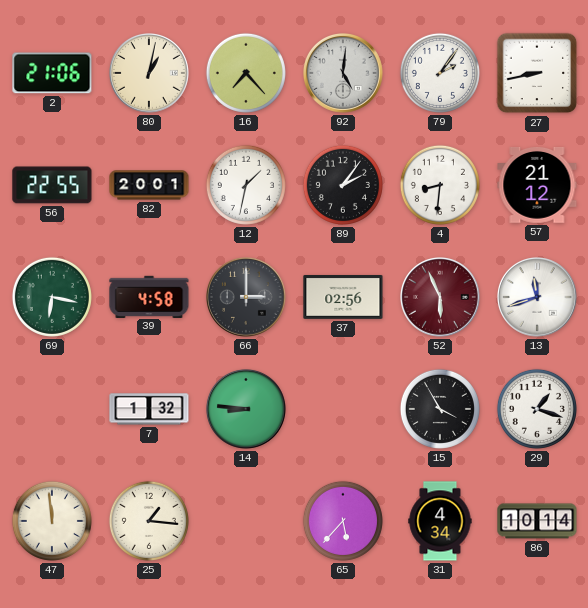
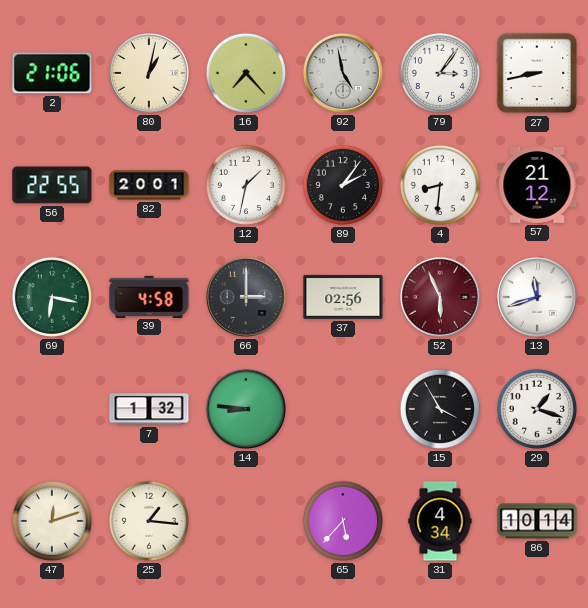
92: 5:01 -> 4:58 (344, 74)
79: 2:06 -> 3:06 (440, 73)
47: 11:59 -> 12:12 (52, 521)
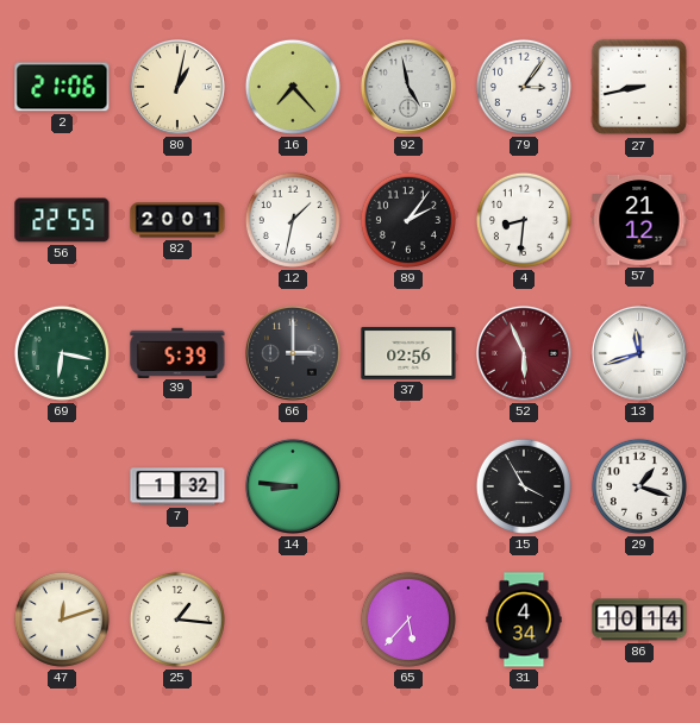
39: 4:58 -> 5:39 (177, 352)
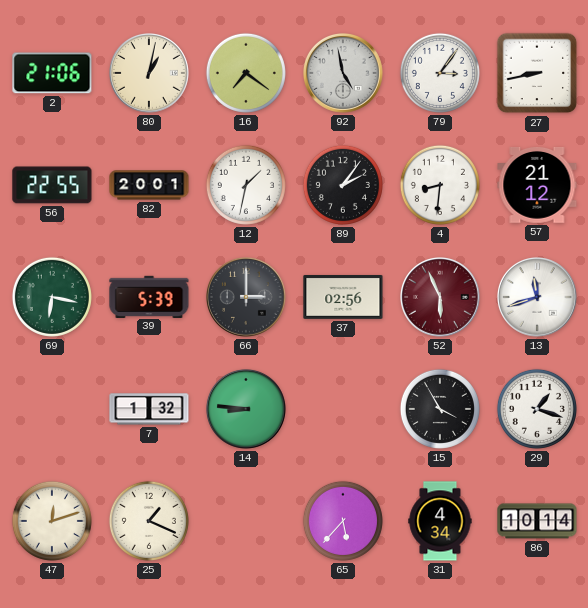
16: 7:23 -> 7:21 (246, 73)
25: 1:16 -> 1:19 (149, 521)
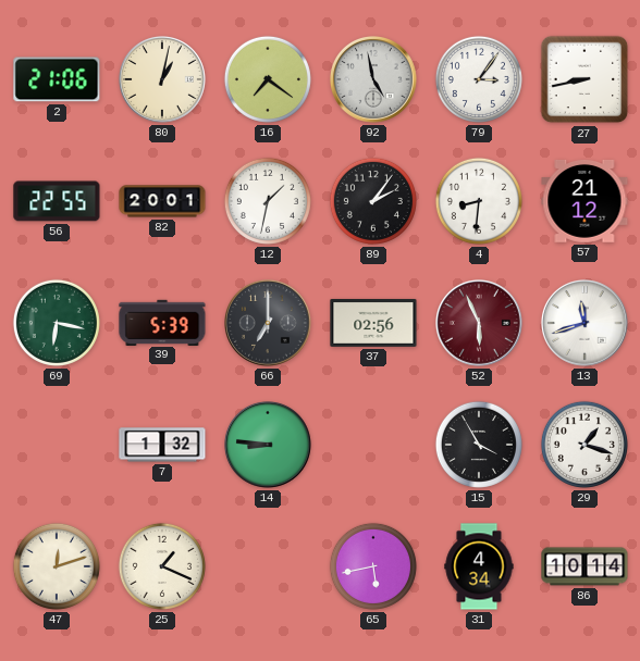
66: 3:00 -> 7:00 (269, 324)
65: 5:37 -> 5:43 (373, 566)
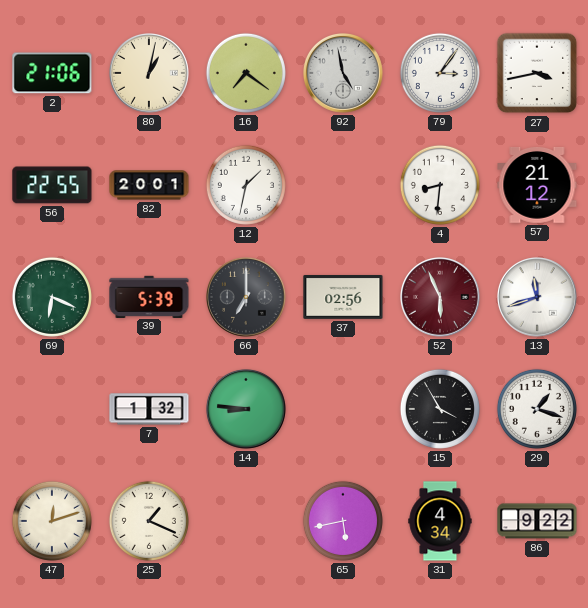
27: 8:43 -> 3:43 (537, 73)
89: 2:06 -> none (373, 201)
69: 6:17 -> 6:19 (52, 297)
86: 10:14 -> 9:22 (537, 521)
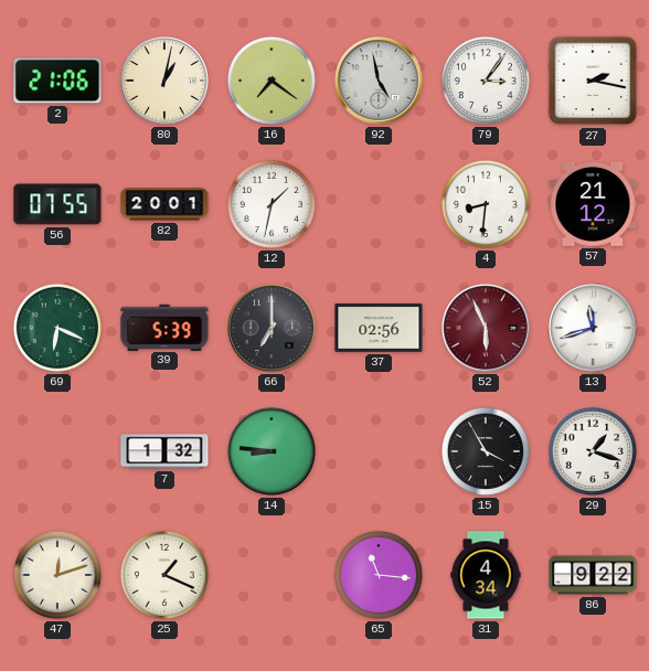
27: 3:43 -> 2:17 (593, 81)
56: 22:55 -> 07:55 (57, 204)
65: 5:43 -> 11:16 (379, 575)
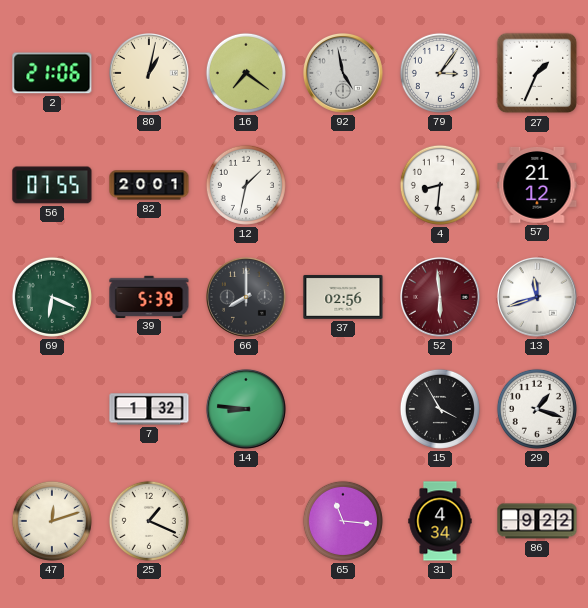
27: 2:17 -> 1:34 (537, 73)
66: 7:00 -> 8:00 (247, 298)
52: 5:56 -> 5:59 (441, 298)
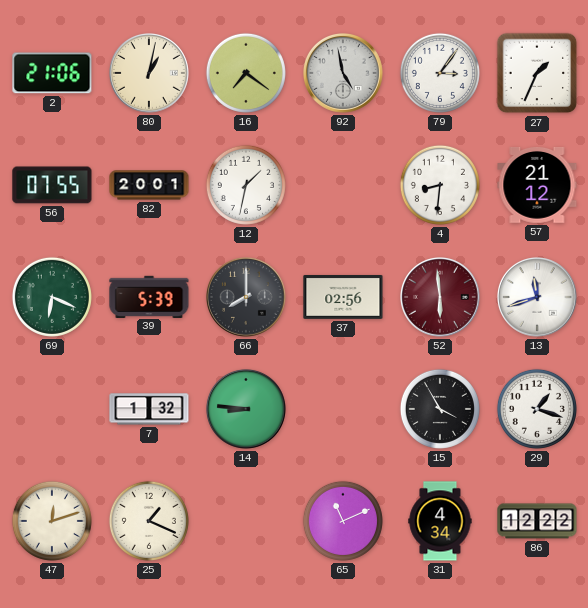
65: 11:16 -> 11:11 (343, 521)
86: 9:22 -> 12:22 (537, 521)
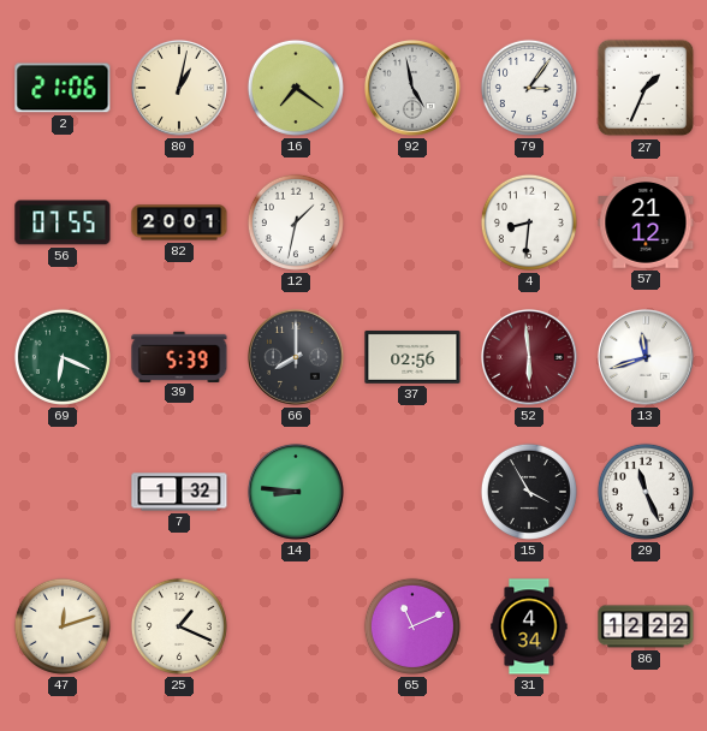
29: 1:18 -> 11:26 (646, 492)
